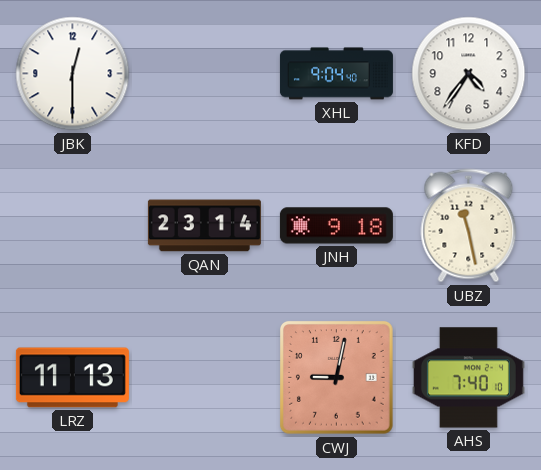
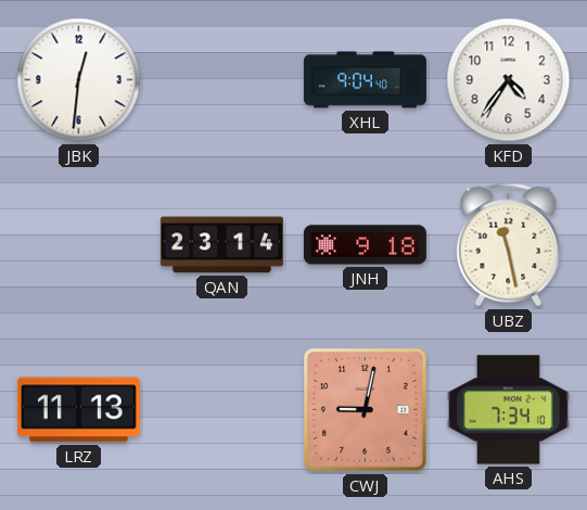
JBK: 12:30 -> 12:31 (79, 80)
AHS: 7:40 -> 7:34 (508, 410)
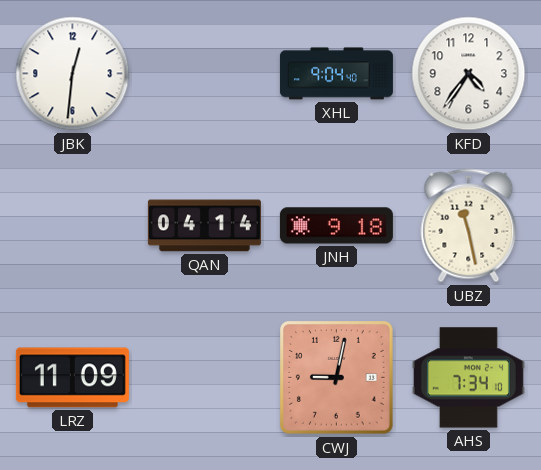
QAN: 23:14 -> 04:14 (204, 226)
LRZ: 11:13 -> 11:09 (72, 378)
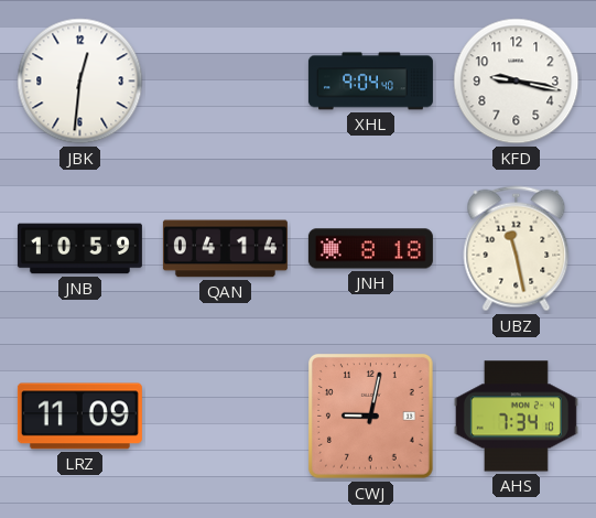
KFD: 4:36 -> 9:17 (517, 82)
JNB: none -> 10:59 (79, 249)
JNH: 9:18 -> 8:18 (370, 249)
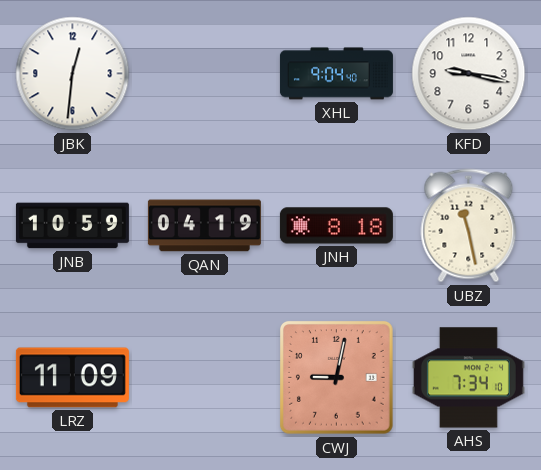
QAN: 04:14 -> 04:19 (204, 226)
